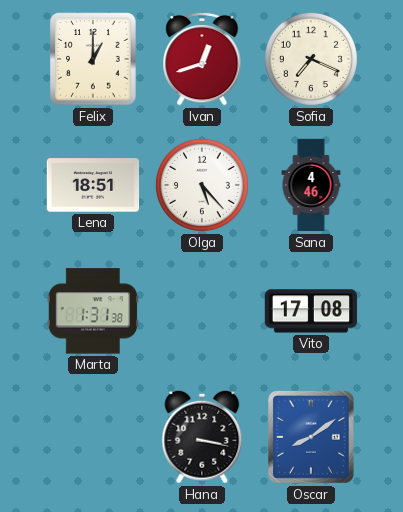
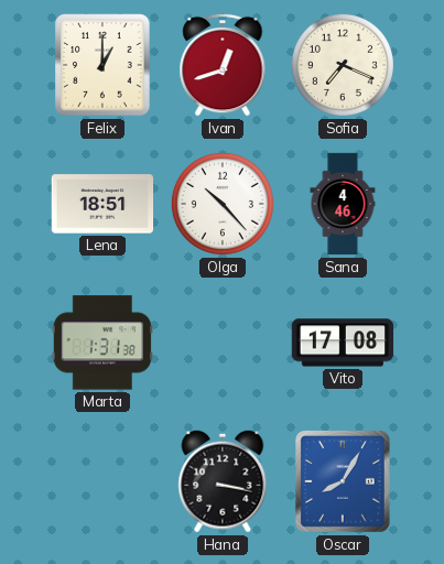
Olga: 5:23 -> 10:23 (223, 204)
Oscar: 8:09 -> 8:05 (343, 482)
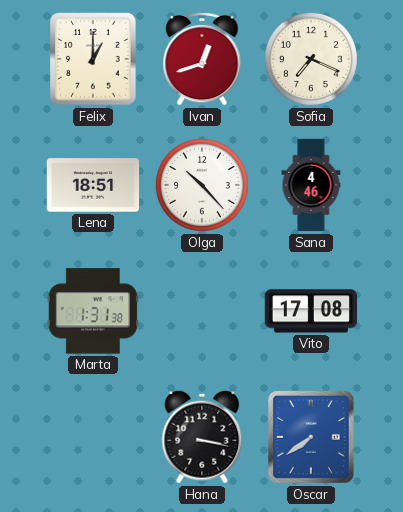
Oscar: 8:05 -> 7:39 (311, 438)
